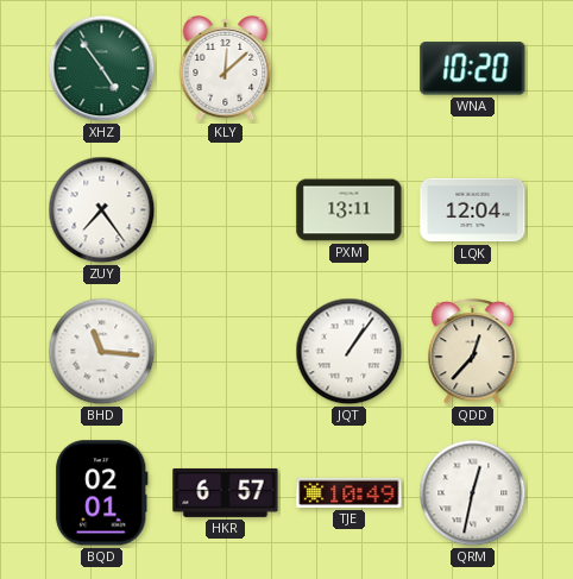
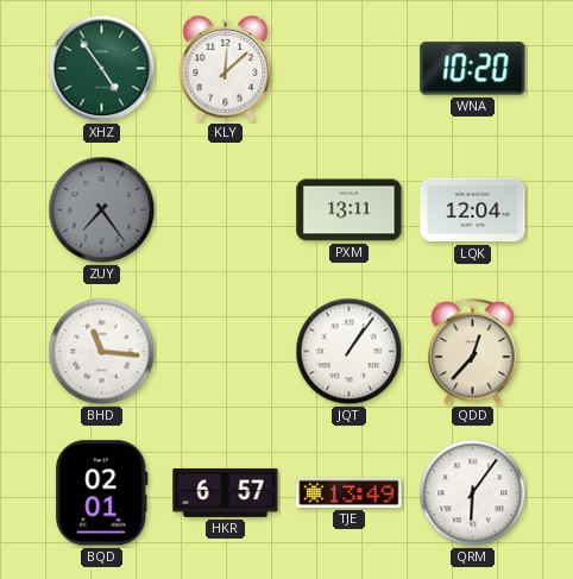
ZUY dial: white -> grey (102, 210)
TJE: 10:49 -> 13:49 (350, 492)
QRM: 12:32 -> 6:06 (473, 493)
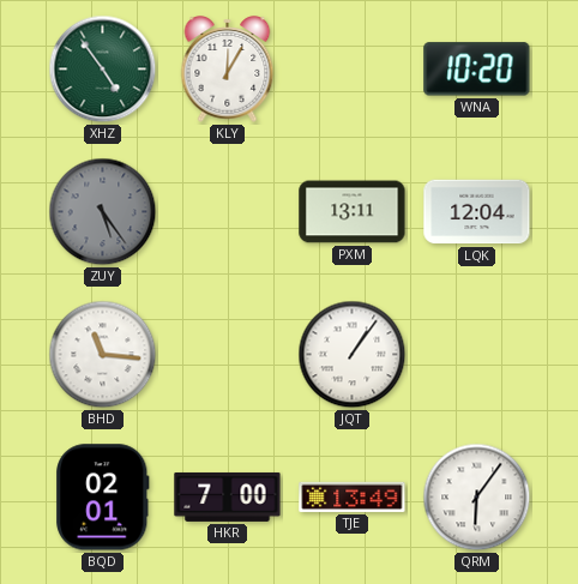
KLY: 12:08 -> 12:05 (228, 70)
ZUY: 7:24 -> 5:24 (103, 212)
QDD: 12:37 -> none (473, 352)
HKR: 6:57 -> 7:00 (228, 496)
